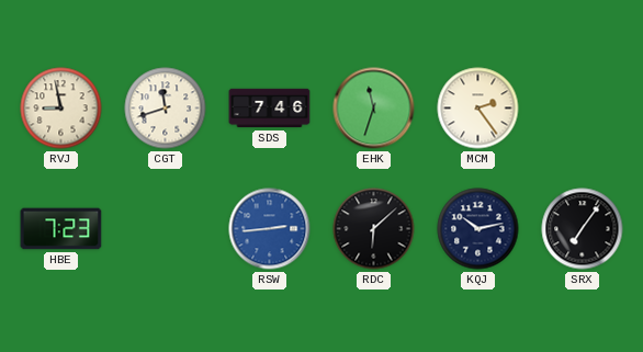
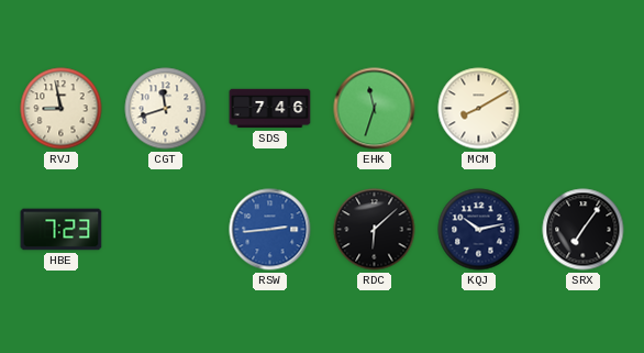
MCM: 2:24 -> 8:10 (479, 109)
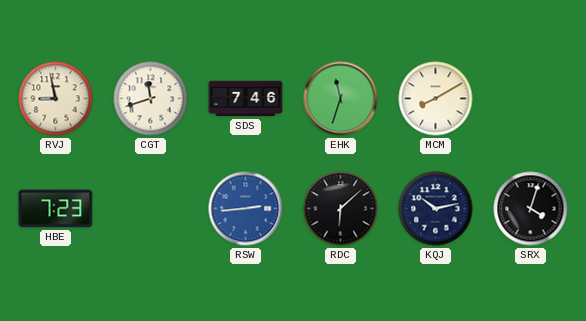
SRX: 7:06 -> 4:03 (531, 209)
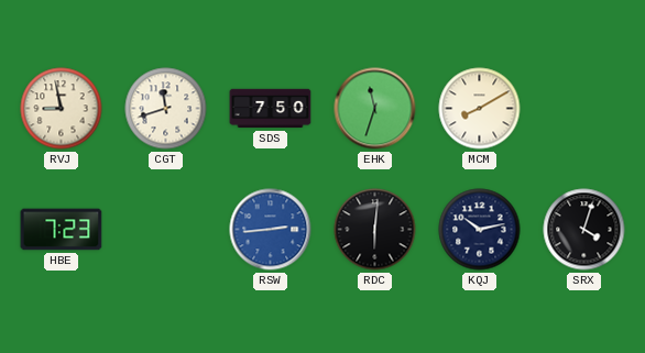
SDS: 7:46 -> 7:50 (271, 109)
RDC: 6:08 -> 6:01 (375, 230)
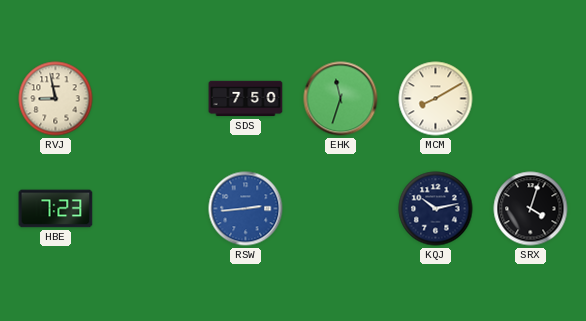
CGT: 11:42 -> none (166, 109)
RDC: 6:01 -> none (375, 230)
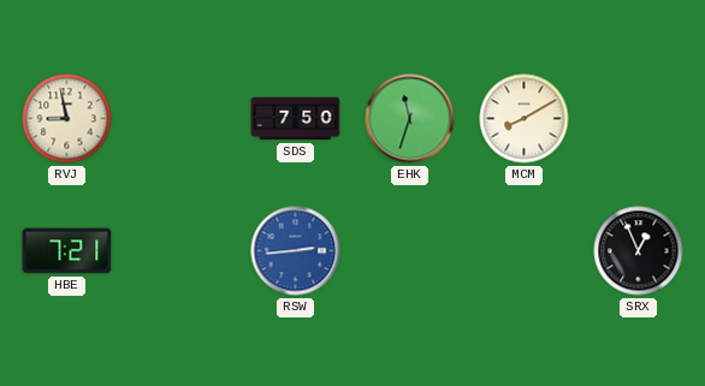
HBE: 7:23 -> 7:21 (67, 251)
KQJ: 10:13 -> none (436, 209)
SRX: 4:03 -> 12:56 (639, 251)
